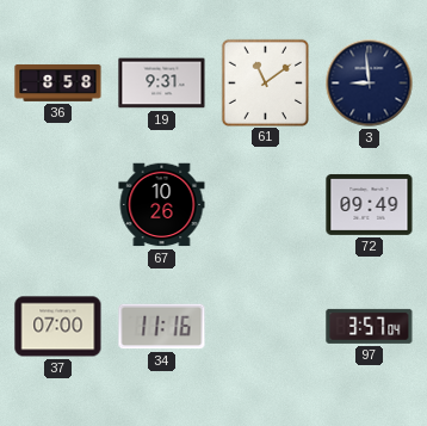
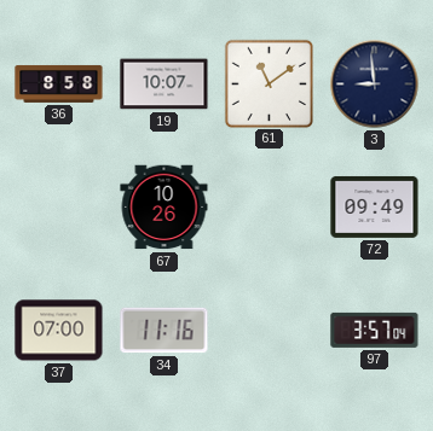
19: 9:31 -> 10:07 (164, 85)
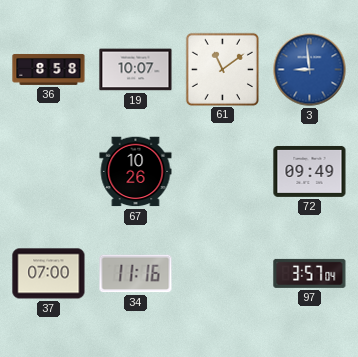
3 dial: navy -> blue (310, 70)
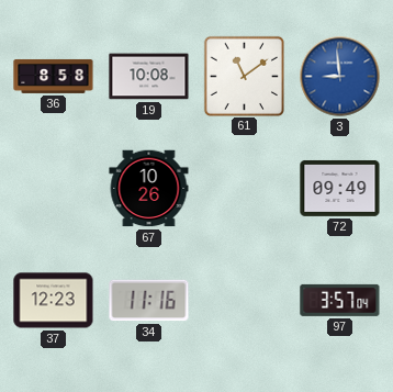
19: 10:07 -> 10:08 (149, 77)
37: 07:00 -> 12:23 (54, 301)
